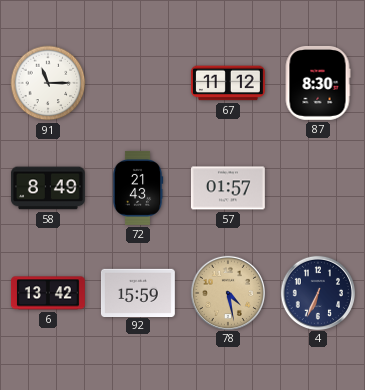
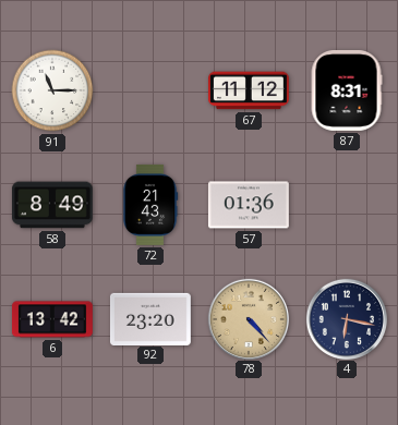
87: 8:30 -> 8:31 (347, 90)
57: 01:57 -> 01:36 (249, 205)
92: 15:59 -> 23:20 (150, 318)
78: 4:28 -> 4:23 (248, 318)
4: 6:34 -> 6:17 (346, 318)
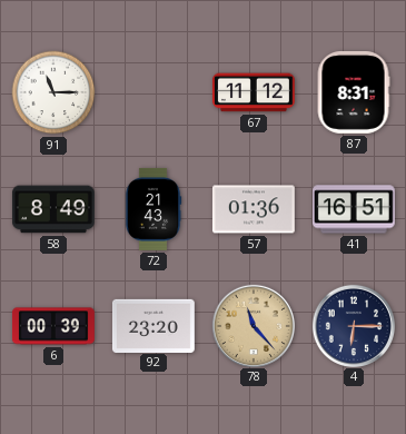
41: none -> 16:51 (354, 209)
6: 13:42 -> 00:39 (53, 326)
78: 4:23 -> 11:23 (252, 325)
4: 6:17 -> 6:15 (353, 325)
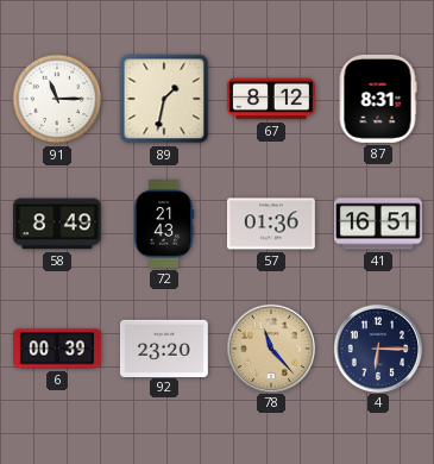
89: none -> 1:32 (164, 99)
67: 11:12 -> 8:12 (271, 99)
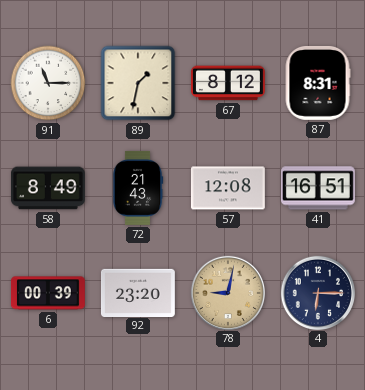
57: 01:36 -> 12:08 (228, 188)
78: 11:23 -> 9:02 (227, 292)
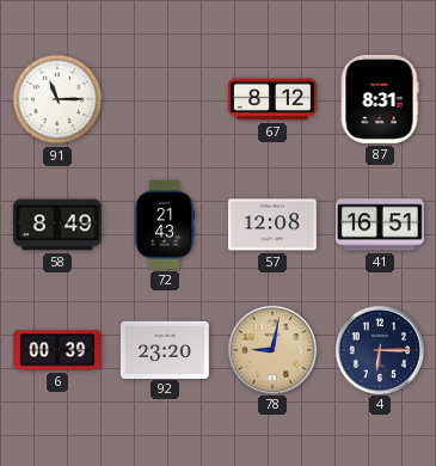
89: 1:32 -> none (138, 83)
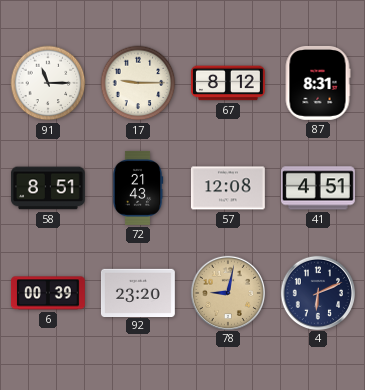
17: none -> 9:15 (138, 83)
58: 8:49 -> 8:51 (48, 188)
41: 16:51 -> 4:51 (318, 188)
4: 6:15 -> 6:11 (317, 292)
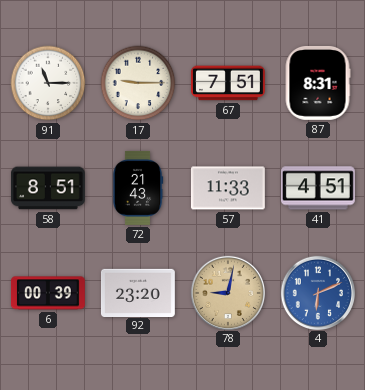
67: 8:12 -> 7:51 (228, 83)
57: 12:08 -> 11:33 (228, 188)
4 dial: navy -> blue (317, 292)
